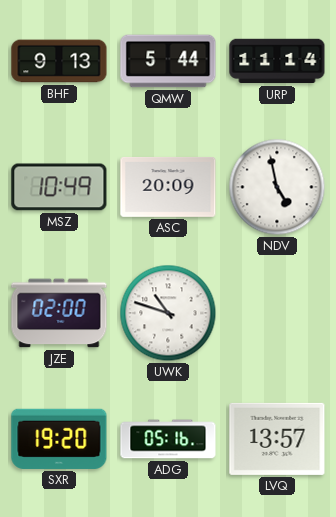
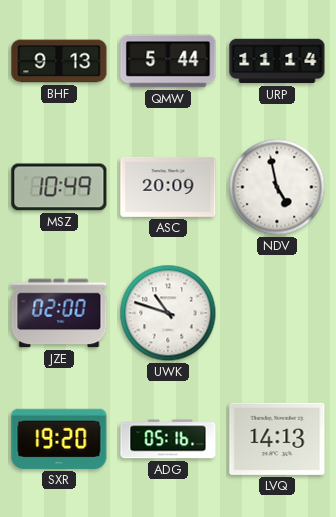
LVQ: 13:57 -> 14:13 (277, 439)
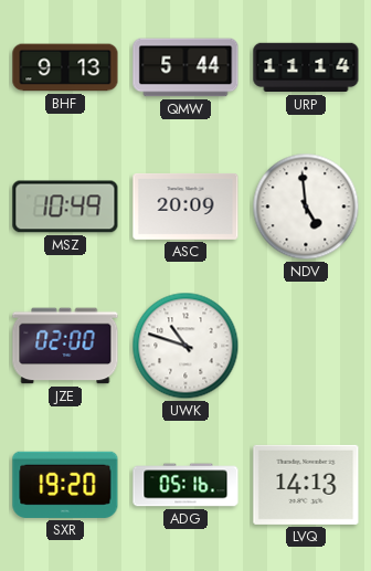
NDV: 4:58 -> 4:59 (306, 207)
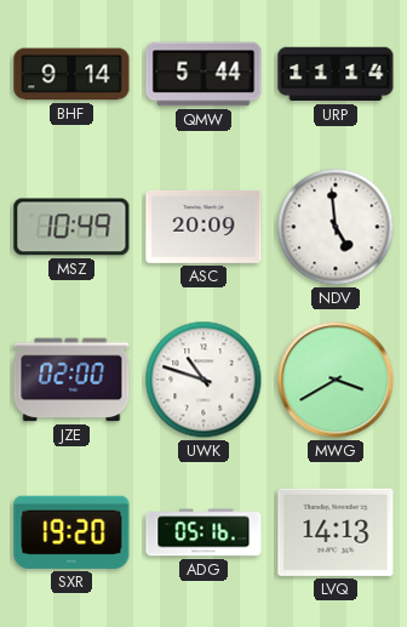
BHF: 9:13 -> 9:14 (71, 74)
MWG: none -> 3:40 (336, 380)
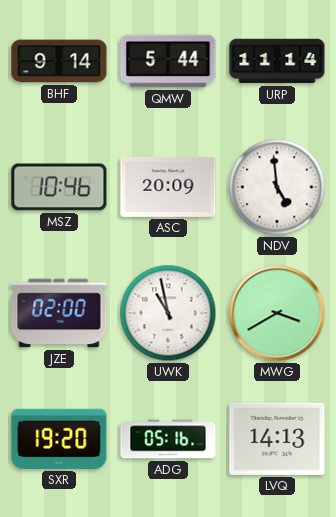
MSZ: 10:49 -> 10:46 (59, 187)
UWK: 10:48 -> 10:58 (168, 313)
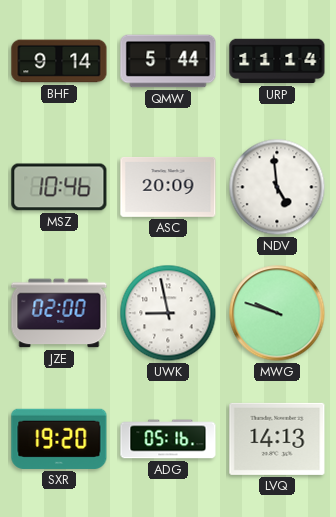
UWK: 10:58 -> 8:58 (168, 313)
MWG: 3:40 -> 9:48 (277, 313)
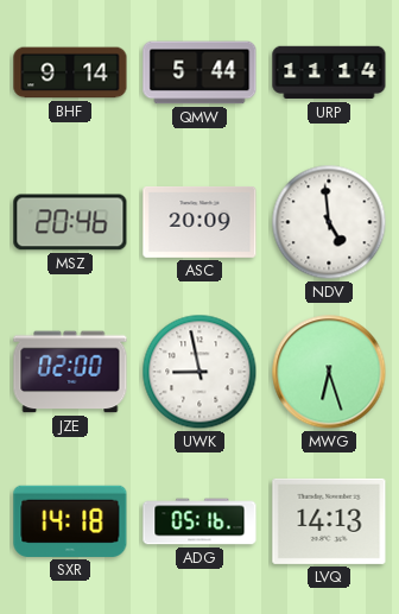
MSZ: 10:46 -> 20:46 (70, 222)
MWG: 9:48 -> 6:27 (329, 372)
SXR: 19:20 -> 14:18 (70, 521)
